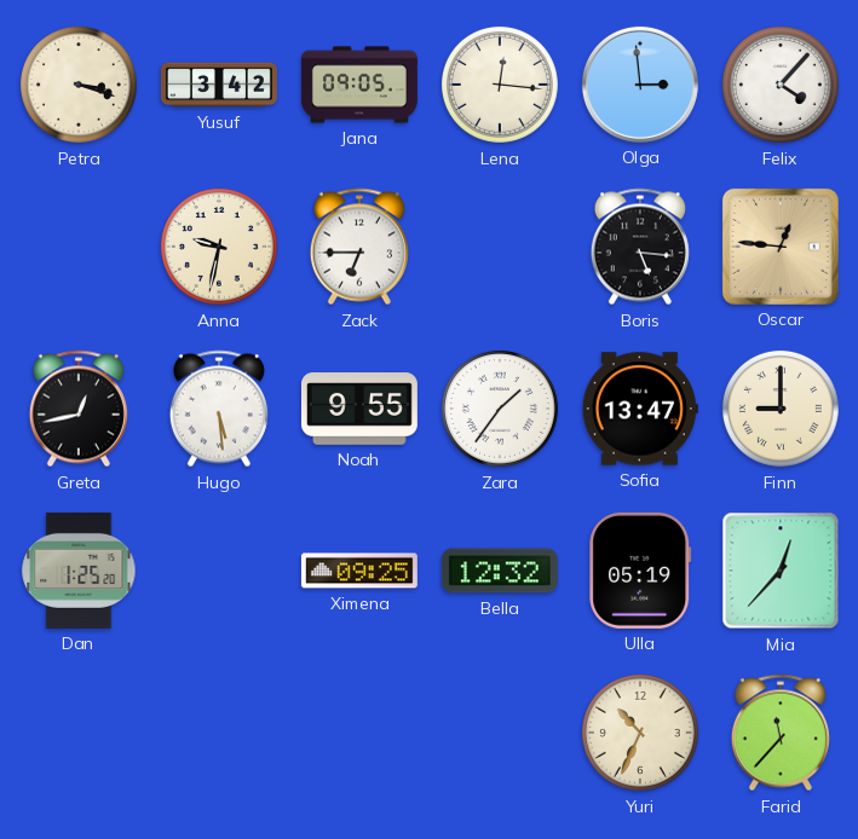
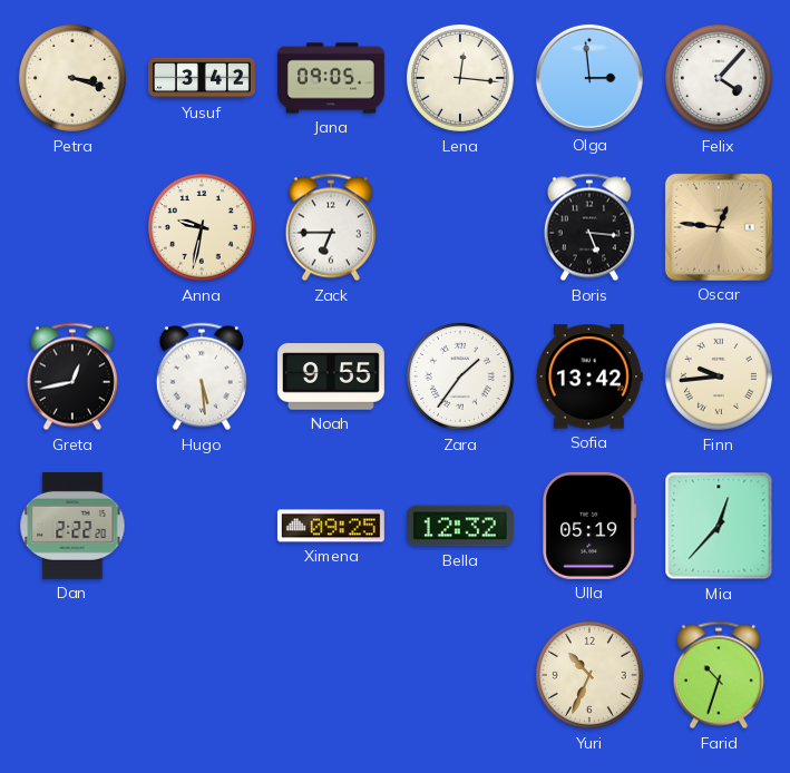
Sofia: 13:47 -> 13:42 (589, 376)
Finn: 9:00 -> 9:44 (719, 376)
Dan: 1:25 -> 2:22 (72, 526)
Farid: 11:37 -> 10:33 (719, 675)
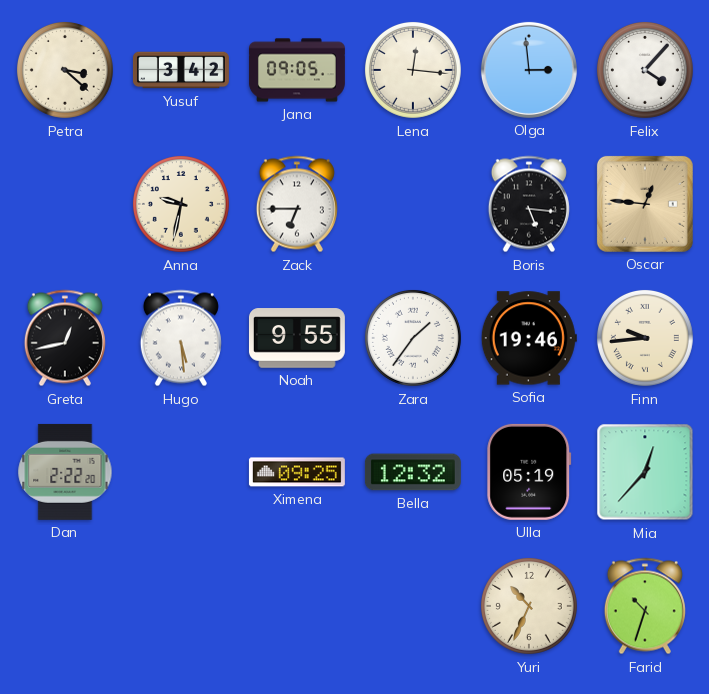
Petra: 3:18 -> 3:22 (65, 70)
Sofia: 13:42 -> 19:46 (529, 338)
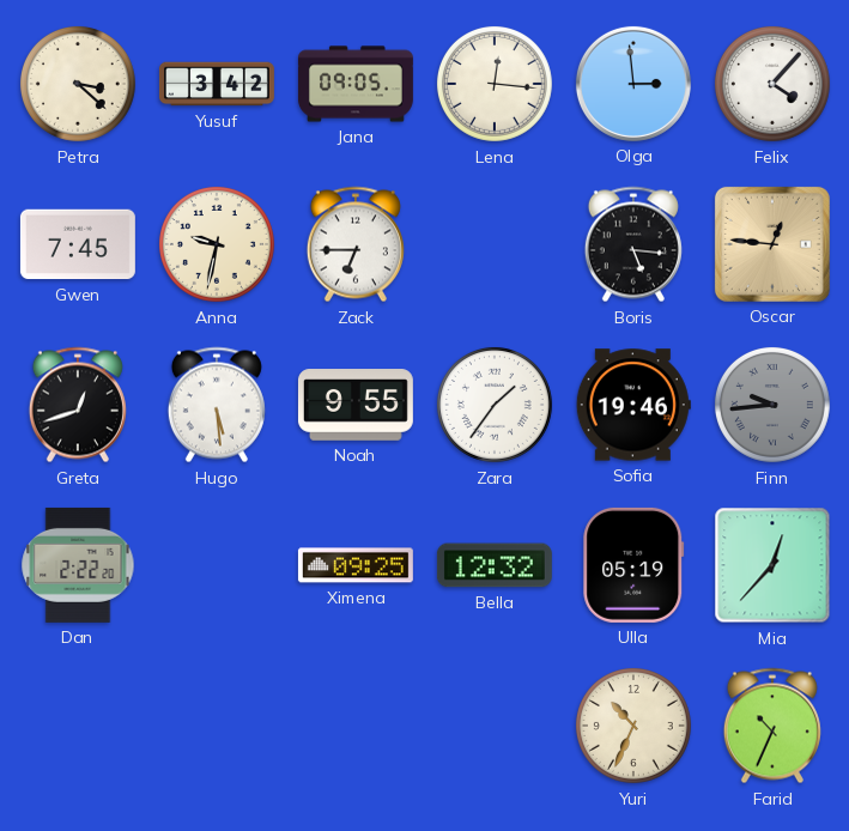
Gwen: none -> 7:45 (78, 244)
Greta: 12:43 -> 12:42 (78, 405)
Finn dial: cream -> grey (772, 405)
Farid: 10:33 -> 10:34 (772, 726)
